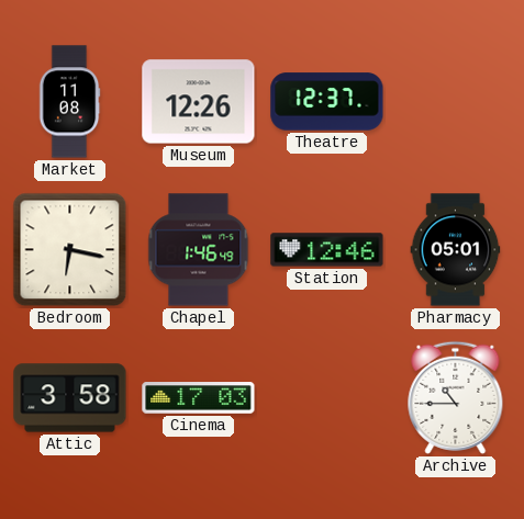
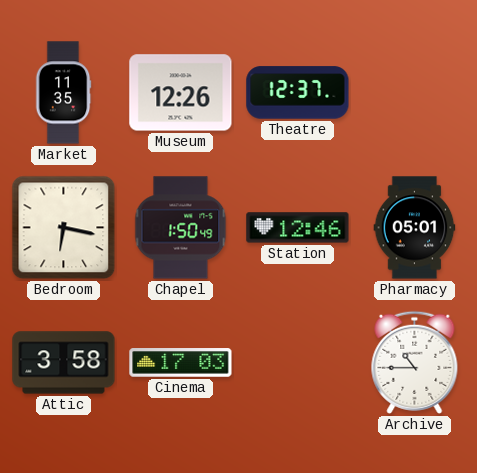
Market: 11:08 -> 11:35 (63, 93)
Chapel: 1:46 -> 1:50 (181, 228)
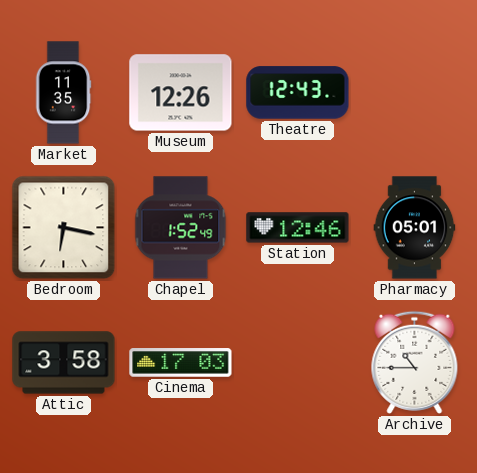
Theatre: 12:37 -> 12:43 (298, 93)
Chapel: 1:50 -> 1:52 (181, 228)
